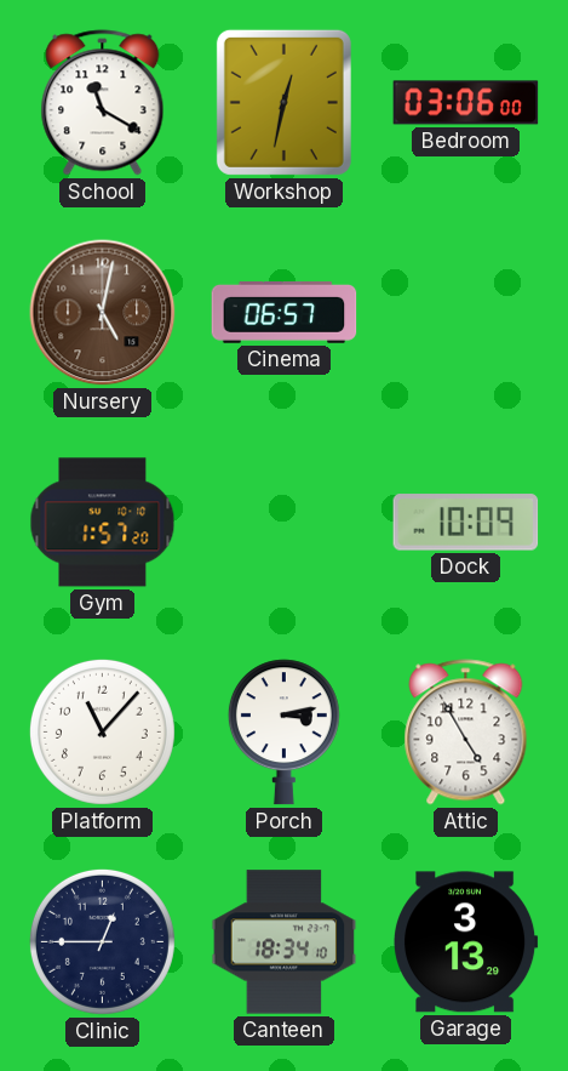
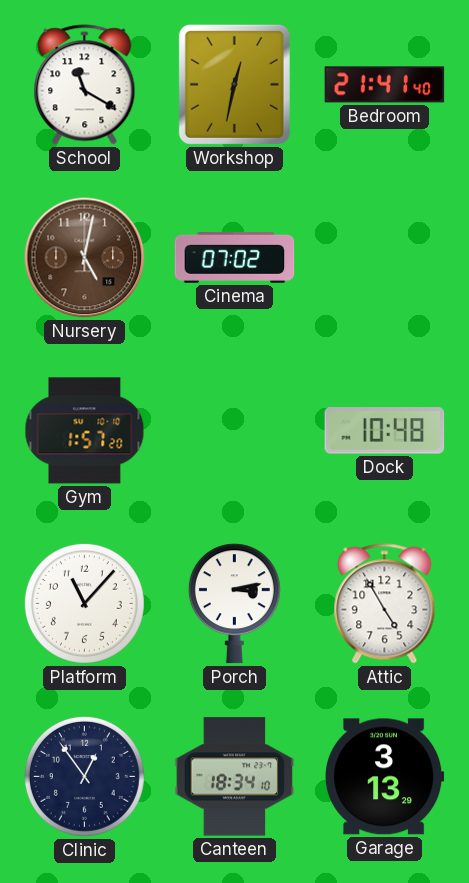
Bedroom: 03:06 -> 21:41 (385, 85)
Cinema: 06:57 -> 07:02 (235, 258)
Dock: 10:09 -> 10:48 (385, 431)
Clinic: 12:45 -> 12:54 (84, 776)
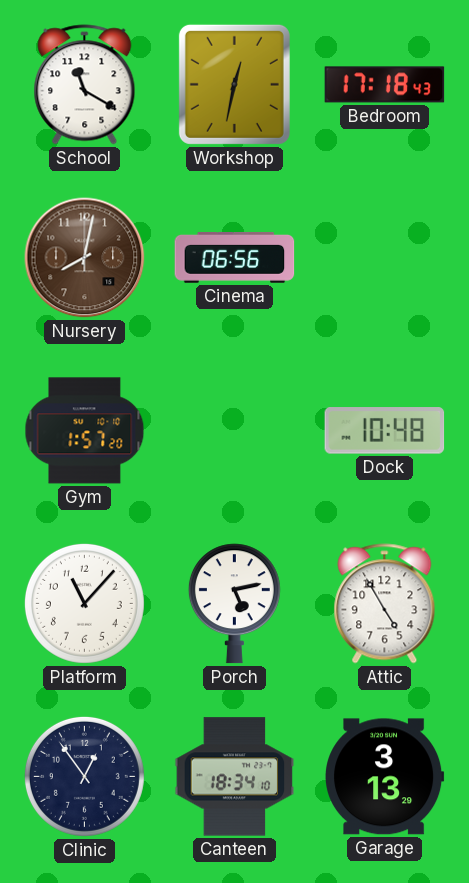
Bedroom: 21:41 -> 17:18 (385, 85)
Nursery: 5:02 -> 8:02 (85, 258)
Cinema: 07:02 -> 06:56 (235, 258)
Porch: 3:13 -> 5:13 (234, 604)
